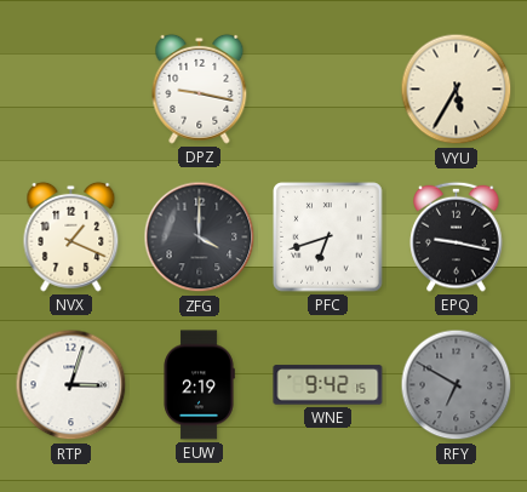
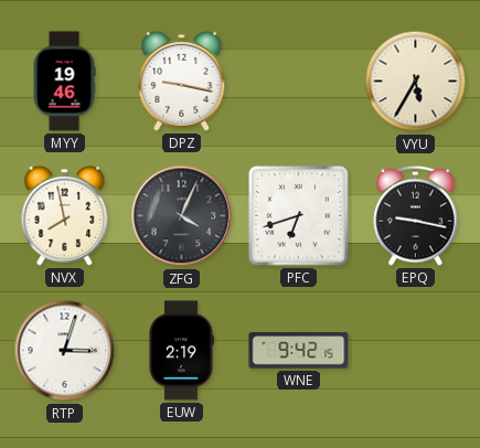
MYY: none -> 19:46 (64, 82)
NVX: 1:19 -> 7:58 (65, 215)
ZFG: 4:00 -> 4:04 (182, 216)
RFY: 6:50 -> none (457, 385)
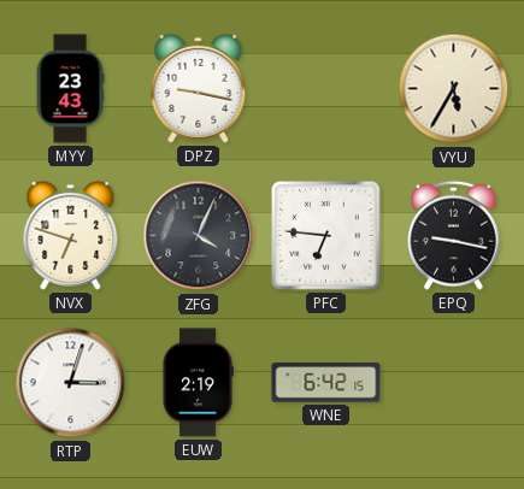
MYY: 19:46 -> 23:43 (70, 89)
NVX: 7:58 -> 6:48 (71, 235)
PFC: 6:42 -> 6:46 (326, 236)
WNE: 9:42 -> 6:42 (326, 383)
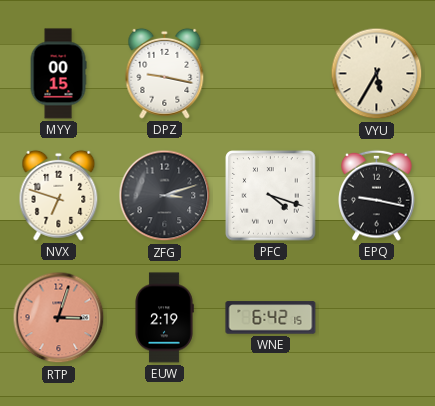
MYY: 23:43 -> 00:15 (58, 74)
ZFG: 4:04 -> 3:12 (165, 196)
PFC: 6:46 -> 4:18 (271, 196)
RTP dial: white -> salmon (59, 318)
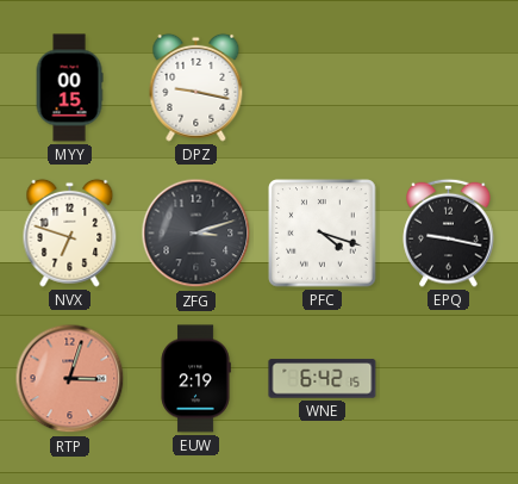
VYU: 5:35 -> none (377, 74)
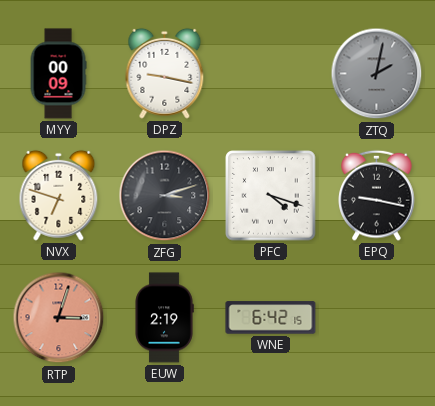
MYY: 00:15 -> 00:09 (58, 74)
ZTQ: none -> 2:02 (377, 74)
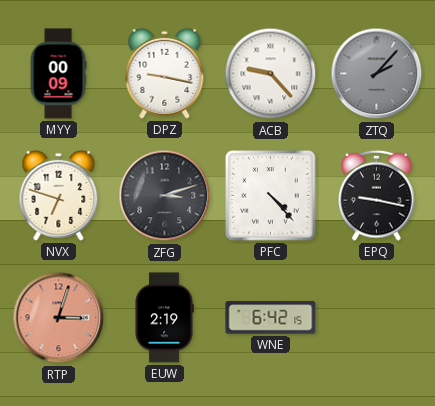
ACB: none -> 9:23 (271, 74)
ZTQ: 2:02 -> 2:07 (377, 74)
PFC: 4:18 -> 4:23 (271, 196)
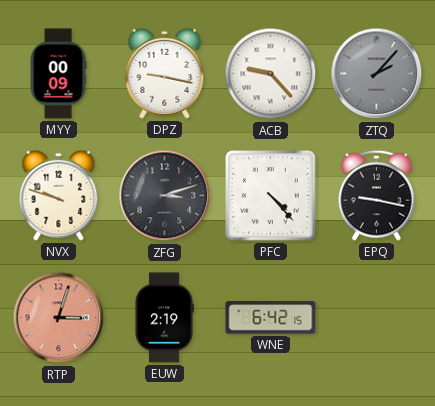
NVX: 6:48 -> 9:48 (59, 195)
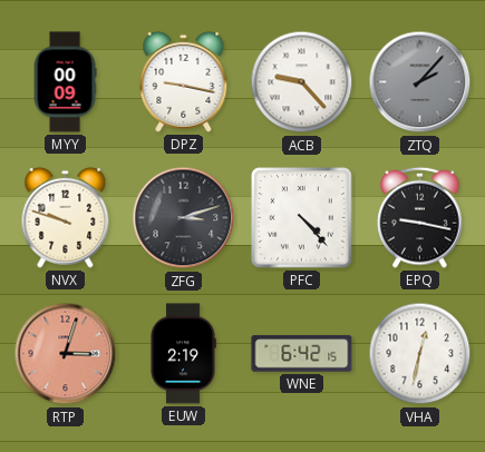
VHA: none -> 12:32 (420, 354)
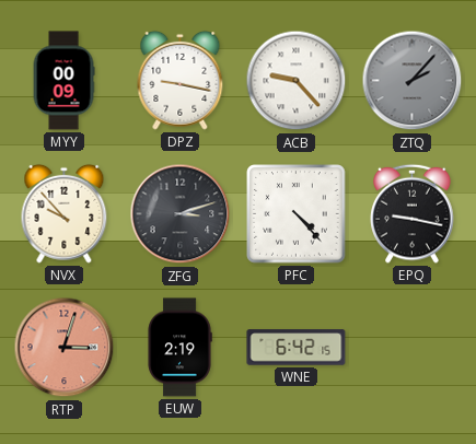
NVX: 9:48 -> 9:53 (65, 213)
VHA: 12:32 -> none (420, 354)
